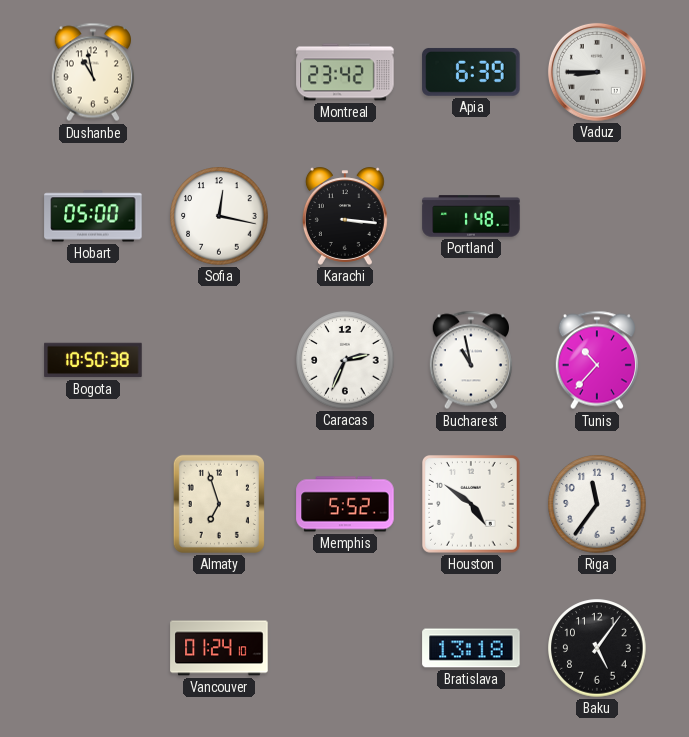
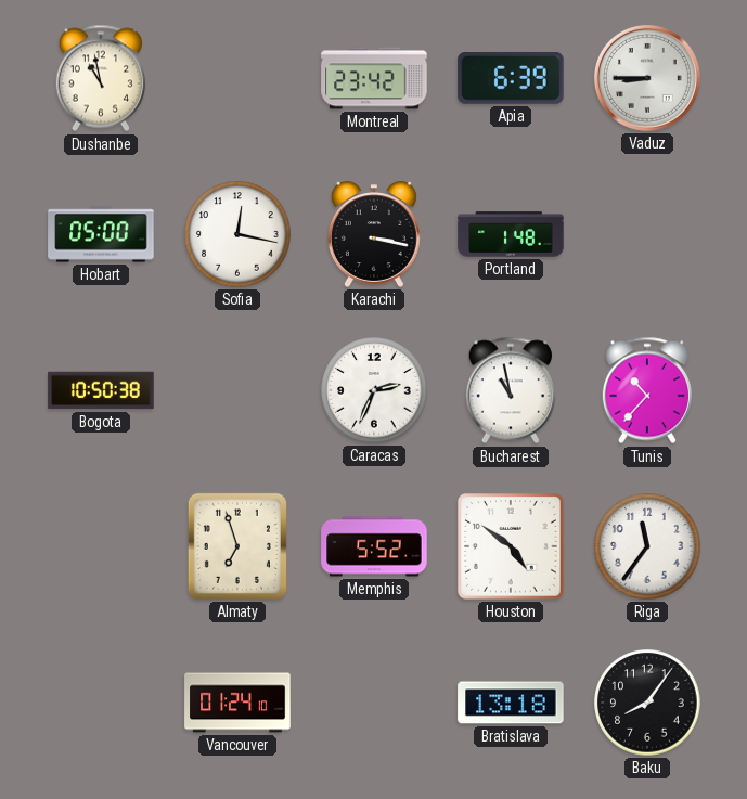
Karachi: 3:16 -> 3:17 (374, 234)
Baku: 5:06 -> 8:06 (647, 703)
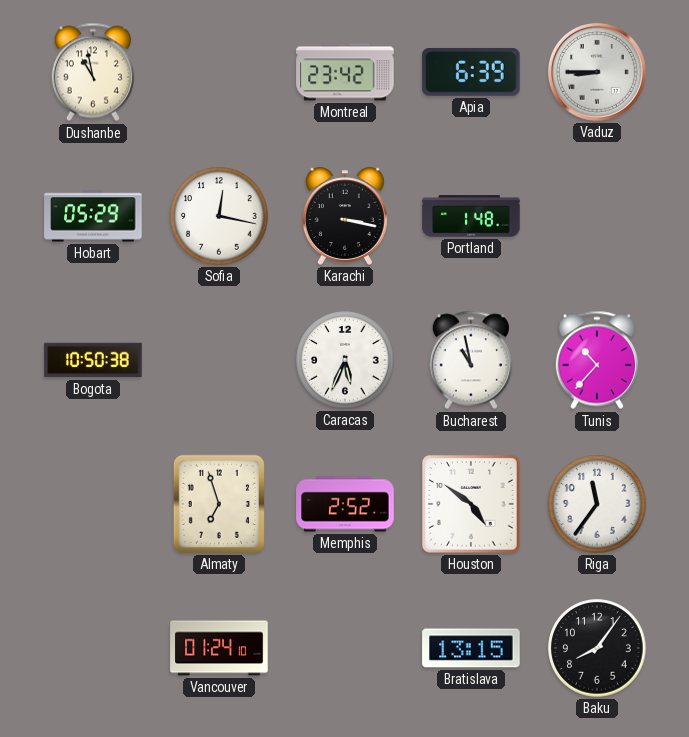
Hobart: 05:00 -> 05:29 (93, 216)
Caracas: 2:34 -> 5:34 (345, 360)
Memphis: 5:52 -> 2:52 (345, 504)
Bratislava: 13:18 -> 13:15 (471, 648)
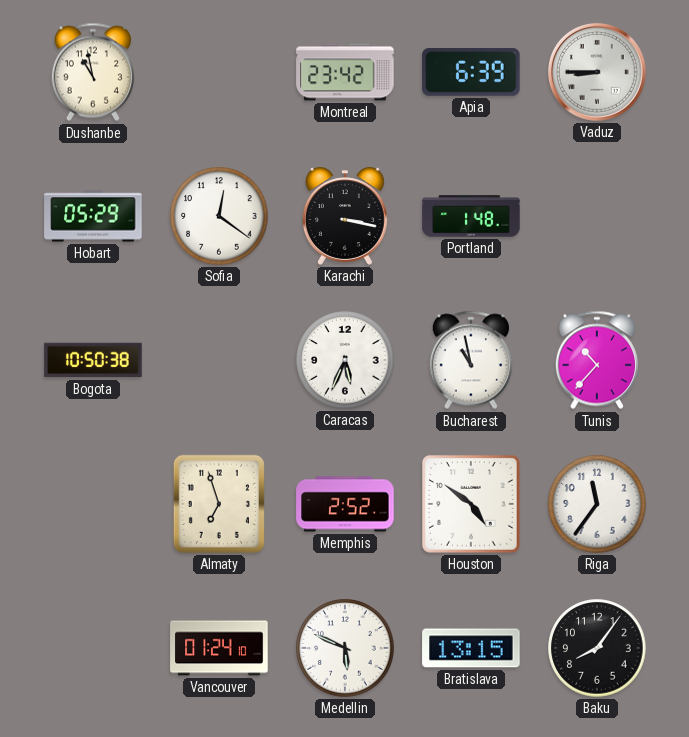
Sofia: 12:17 -> 12:21 (219, 216)
Medellin: none -> 5:49 (345, 648)
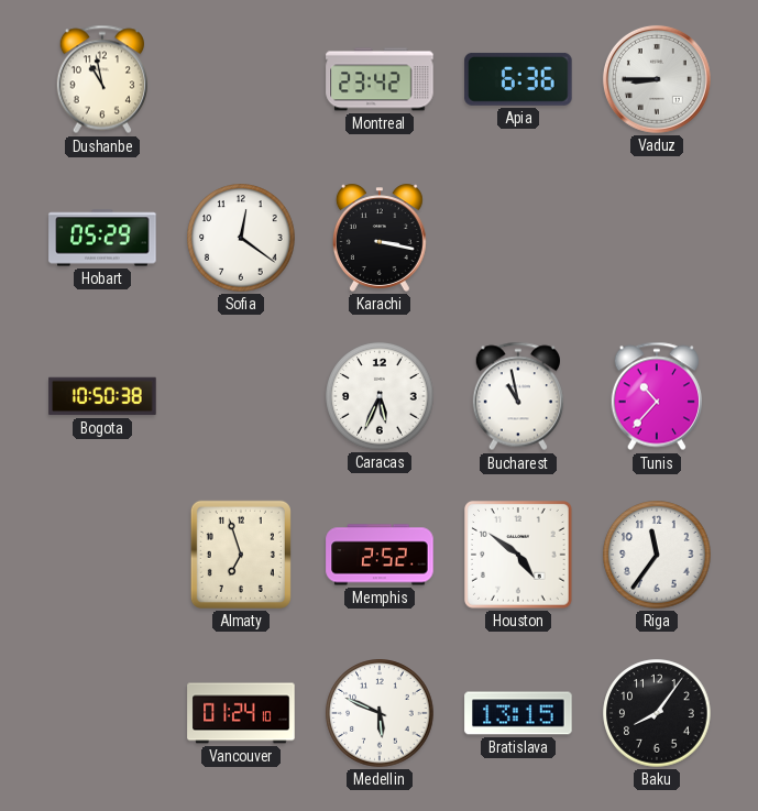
Apia: 6:39 -> 6:36 (518, 79)
Portland: 1:48 -> none (471, 216)
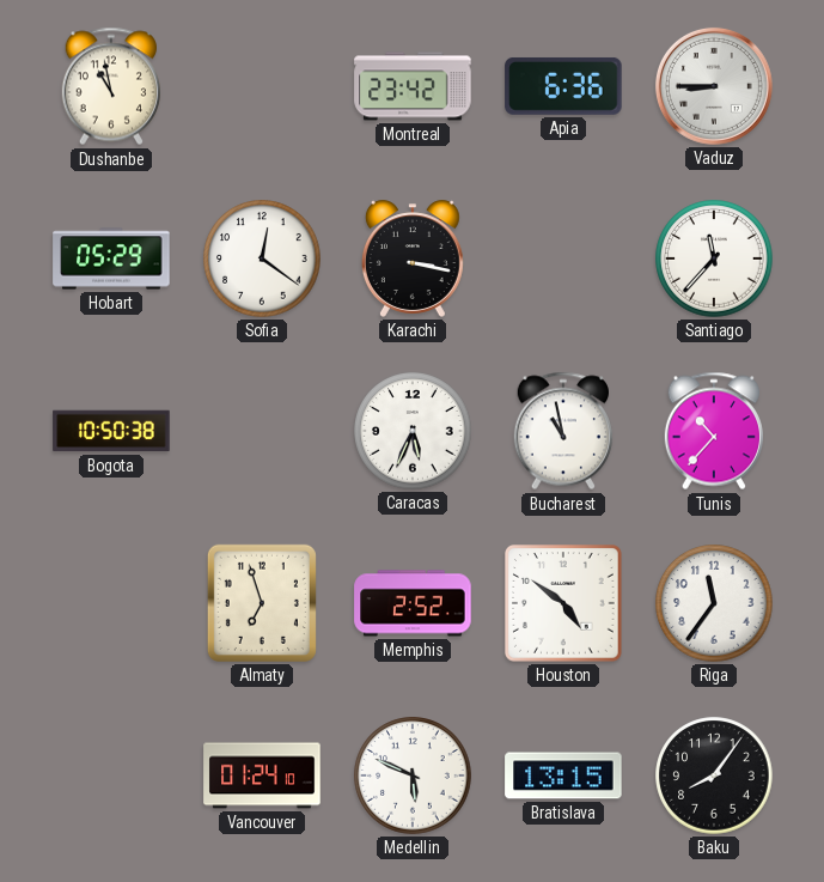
Santiago: none -> 11:37 (714, 258)
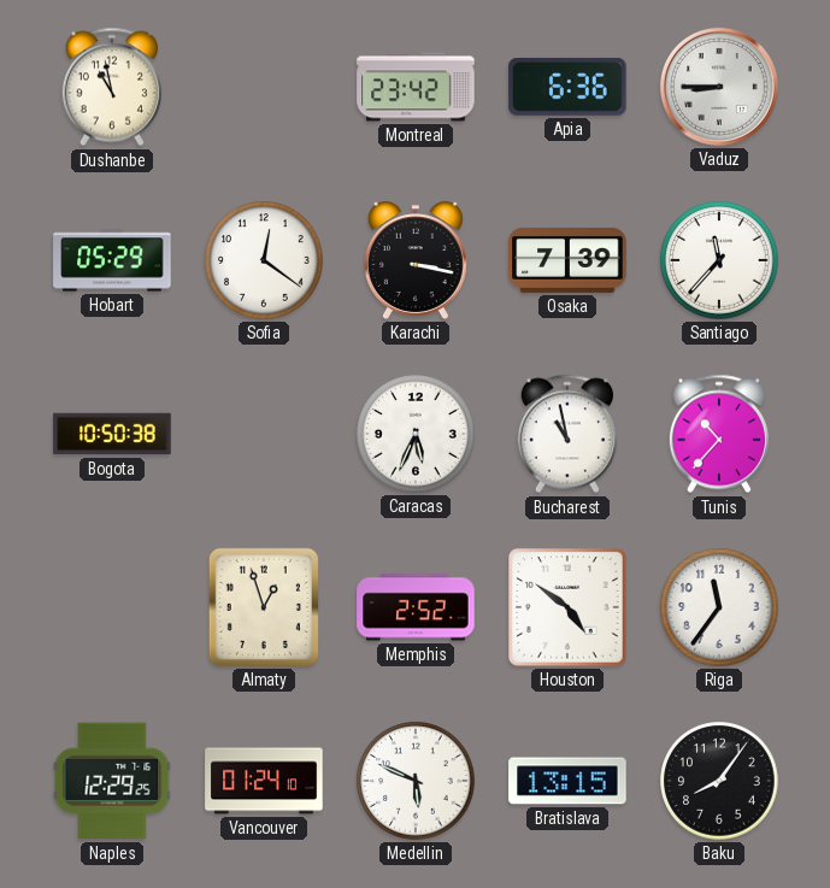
Osaka: none -> 7:39 (567, 260)
Almaty: 6:57 -> 12:57 (264, 607)
Naples: none -> 12:29 (112, 781)
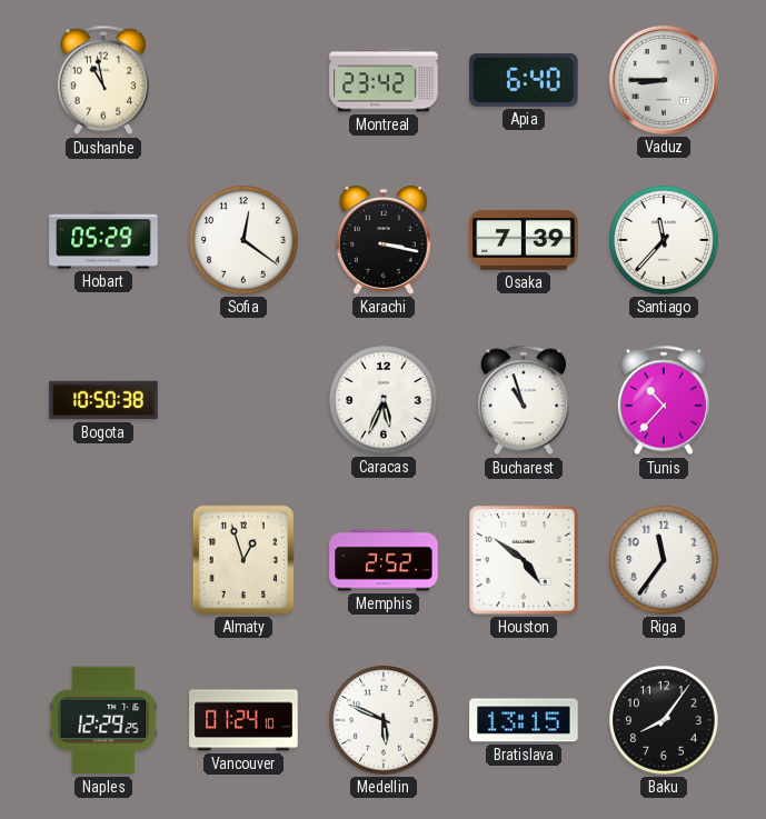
Apia: 6:36 -> 6:40 (524, 80)
Bucharest: 10:58 -> 10:57 (523, 400)
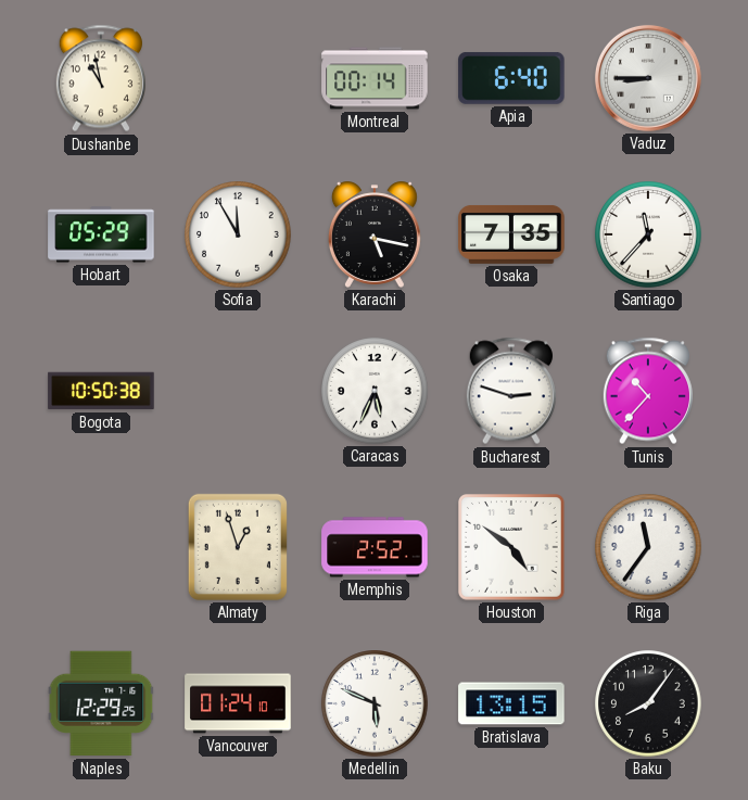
Montreal: 23:42 -> 00:14 (375, 78)
Sofia: 12:21 -> 11:55 (238, 234)
Karachi: 3:17 -> 5:17 (375, 234)
Osaka: 7:39 -> 7:35 (511, 234)
Bucharest: 10:57 -> 2:48 (510, 391)
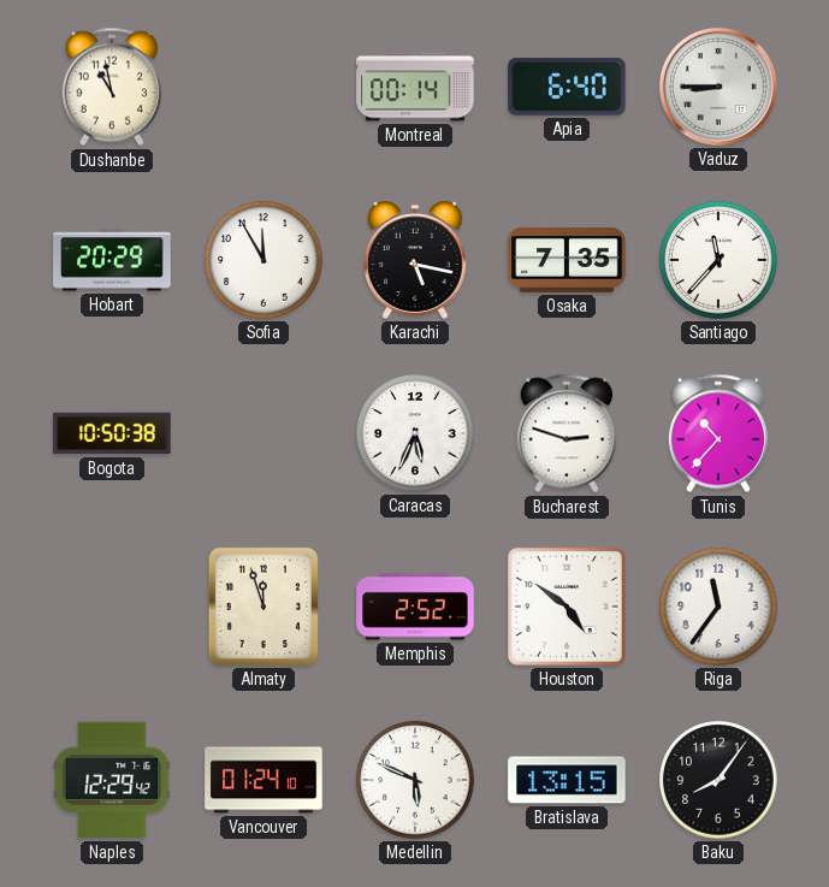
Hobart: 05:29 -> 20:29 (112, 260)
Almaty: 12:57 -> 11:57 (263, 607)
Naples: 12:29:25 -> 12:29:42 (112, 780)
